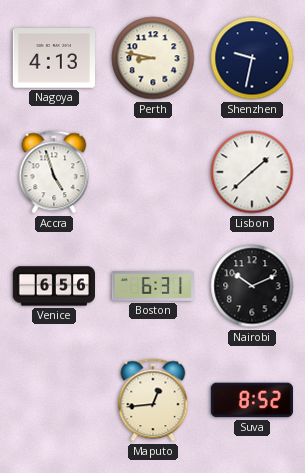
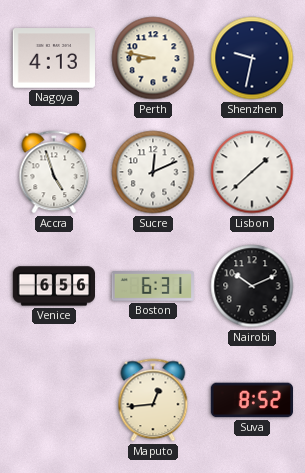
Sucre: none -> 12:11 (153, 172)
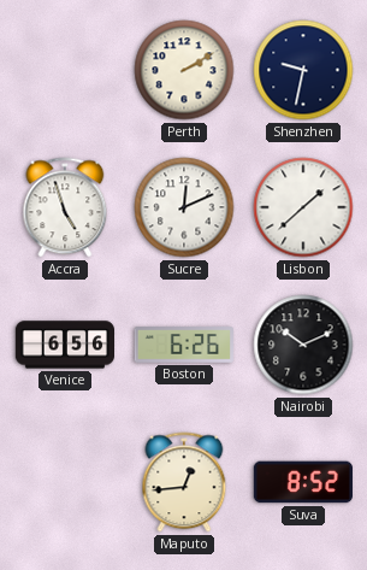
Nagoya: 4:13 -> none (53, 58)
Perth: 8:47 -> 2:10 (184, 70)
Boston: 6:31 -> 6:26 (183, 346)
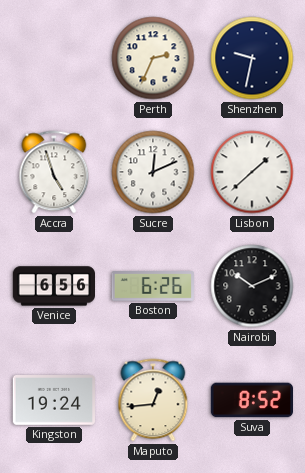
Perth: 2:10 -> 2:34 (153, 58)
Kingston: none -> 19:24 (53, 401)
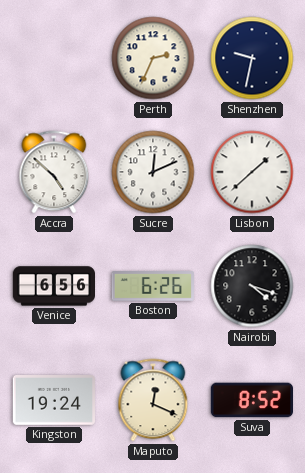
Accra: 4:57 -> 4:52 (54, 172)
Nairobi: 10:11 -> 4:18 (252, 286)
Maputo: 12:44 -> 12:19 (153, 400)
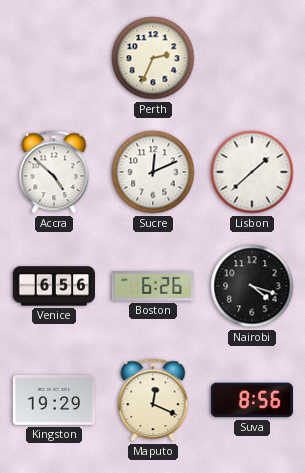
Shenzhen: 9:32 -> none (252, 58)
Kingston: 19:24 -> 19:29 (53, 401)
Suva: 8:52 -> 8:56 (251, 400)
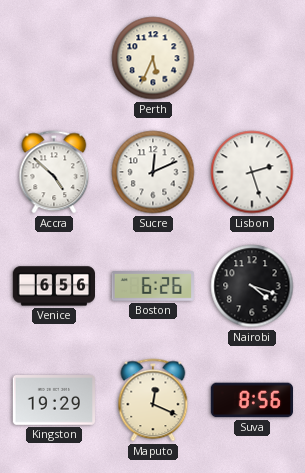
Perth: 2:34 -> 5:34 (153, 58)
Lisbon: 1:38 -> 2:27 (252, 172)
